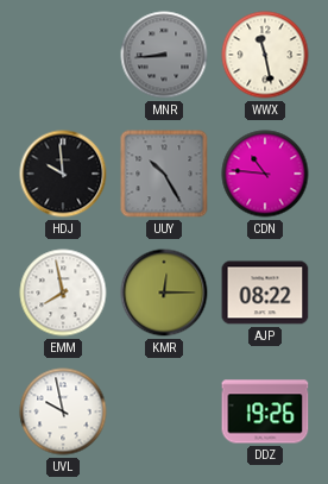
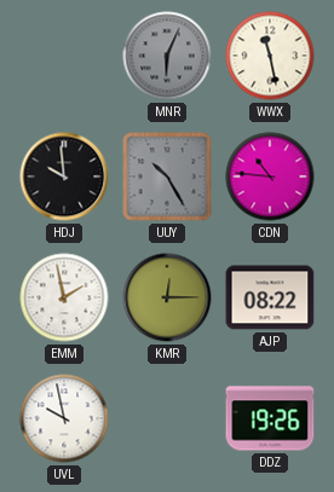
MNR: 8:44 -> 6:04 (167, 56)
EMM: 7:58 -> 1:58 (64, 297)
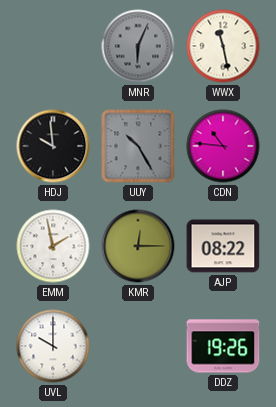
UVL: 9:58 -> 10:00 (53, 346)
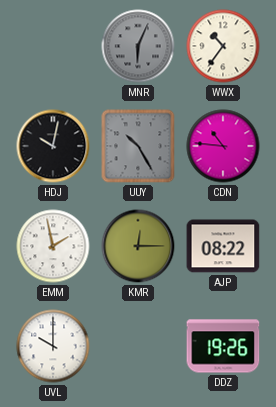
WWX: 11:28 -> 10:36 (223, 46)
HDJ: 9:59 -> 10:02 (53, 146)
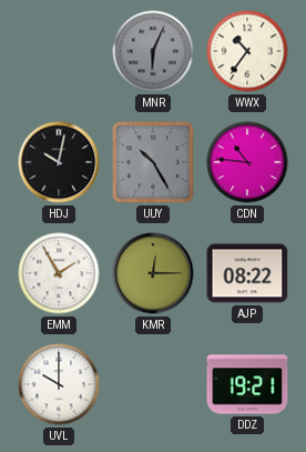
EMM: 1:58 -> 1:55 (59, 273)
DDZ: 19:26 -> 19:21 (247, 384)
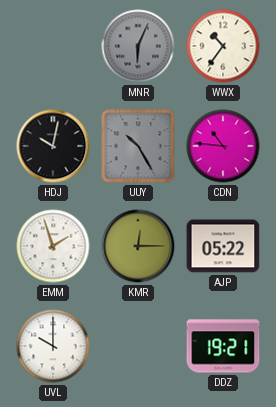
EMM: 1:55 -> 1:57 (53, 246)
AJP: 08:22 -> 05:22 (223, 246)
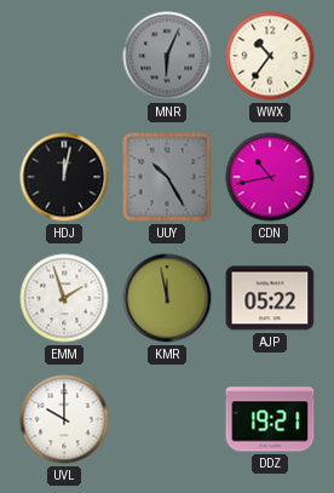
HDJ: 10:02 -> 12:02 (64, 177)
CDN: 10:46 -> 10:43 (270, 177)
KMR: 12:15 -> 11:58 (167, 298)
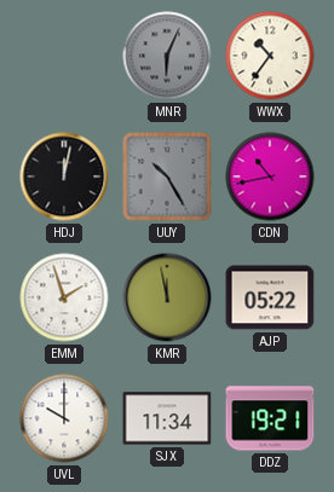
SJX: none -> 11:34 (167, 418)
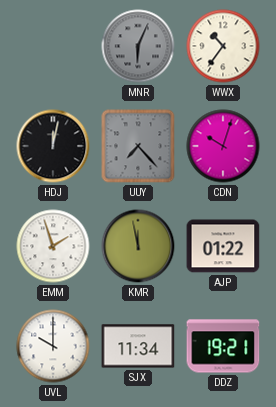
UUY: 10:25 -> 7:23 (138, 146)
CDN: 10:43 -> 10:03 (223, 146)
AJP: 05:22 -> 01:22 (223, 246)
